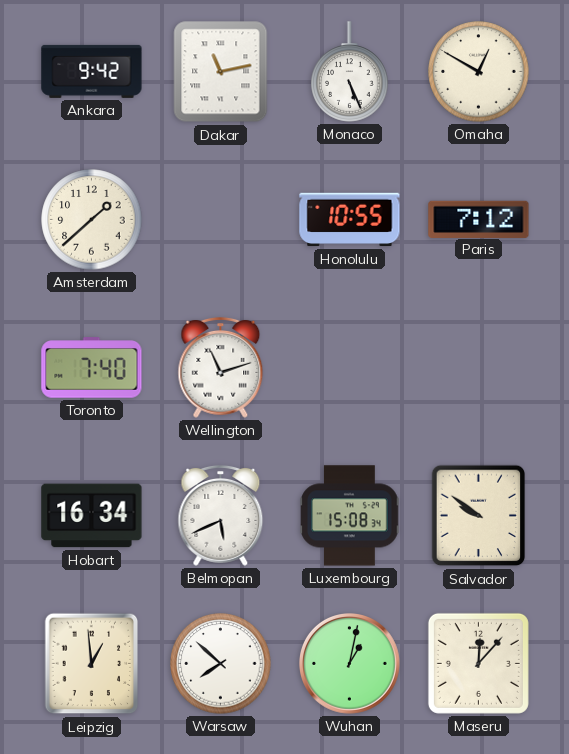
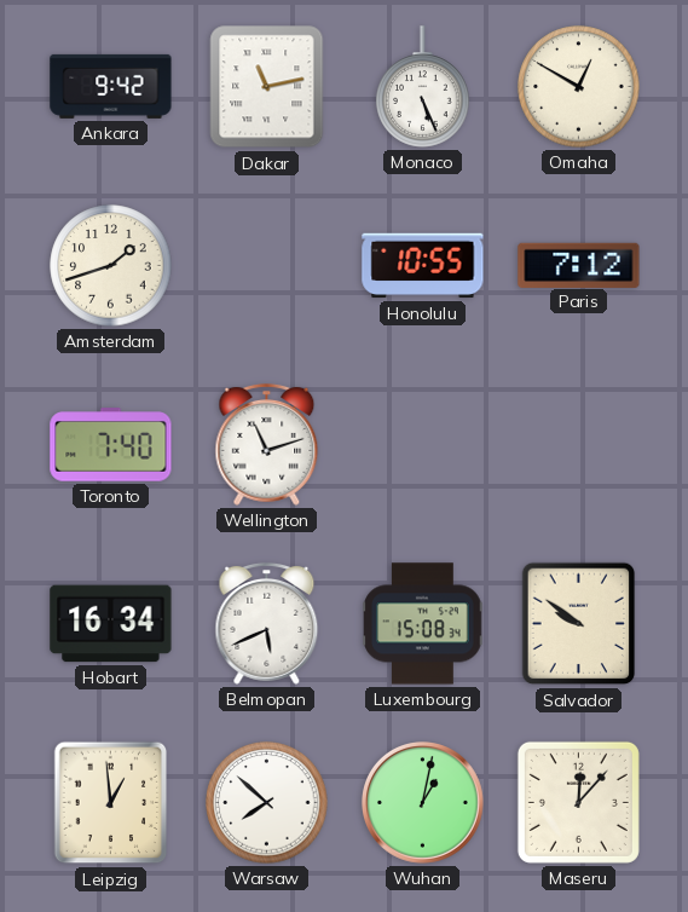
Amsterdam: 1:38 -> 1:42 (111, 266)
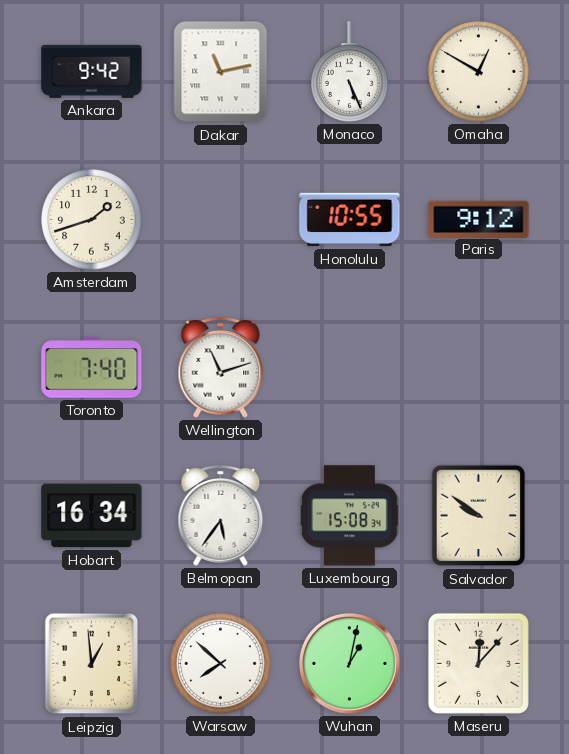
Paris: 7:12 -> 9:12 (479, 219)
Belmopan: 5:41 -> 5:36 (221, 515)
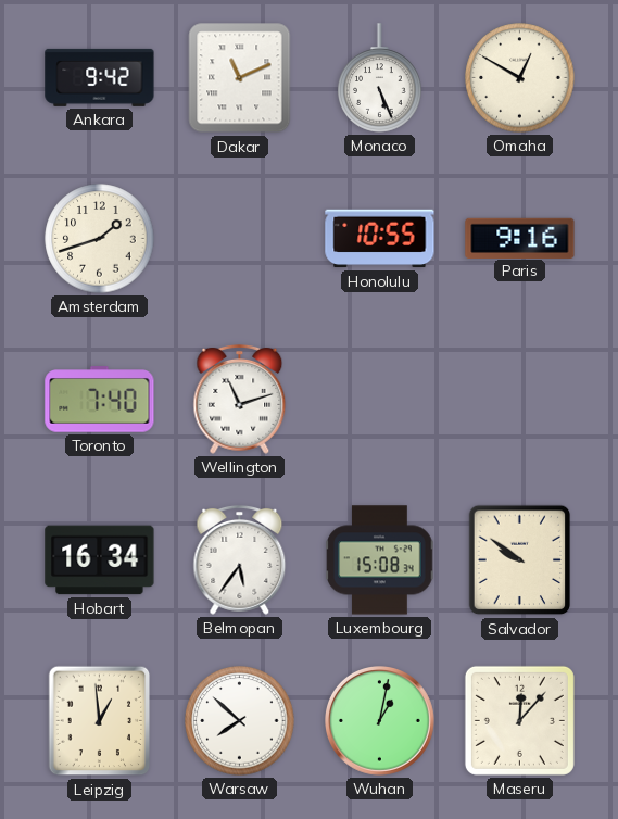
Dakar: 11:13 -> 11:11 (240, 78)
Paris: 9:12 -> 9:16 (520, 238)
